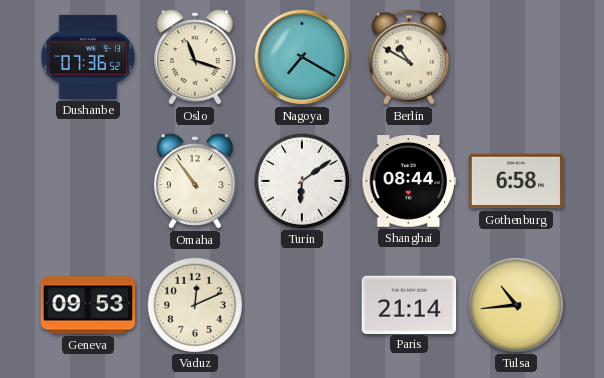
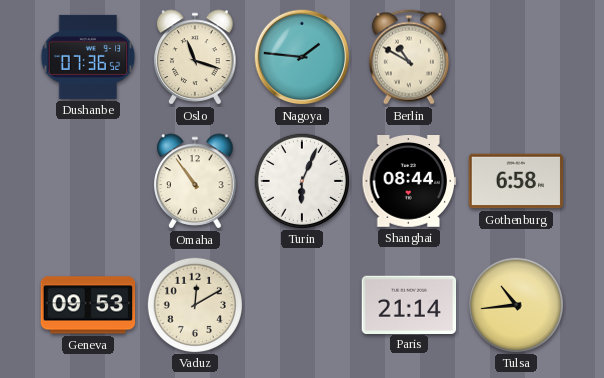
Nagoya: 7:20 -> 1:46 (302, 57)
Turin: 6:09 -> 6:04 (301, 180)
Vaduz: 12:11 -> 12:10 (194, 304)
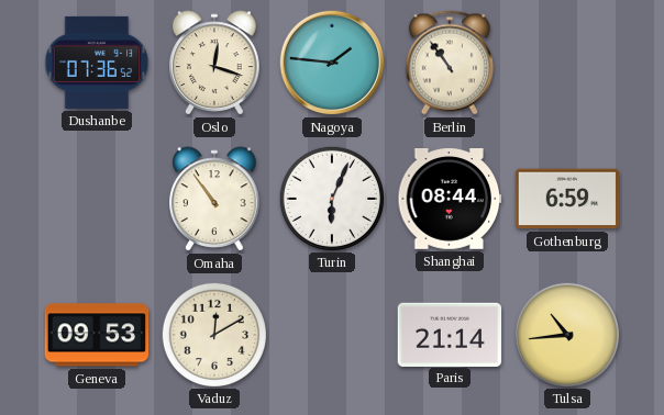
Oslo: 11:18 -> 12:18 (214, 63)
Berlin: 10:50 -> 10:54 (450, 63)
Gothenburg: 6:58 -> 6:59 (567, 199)
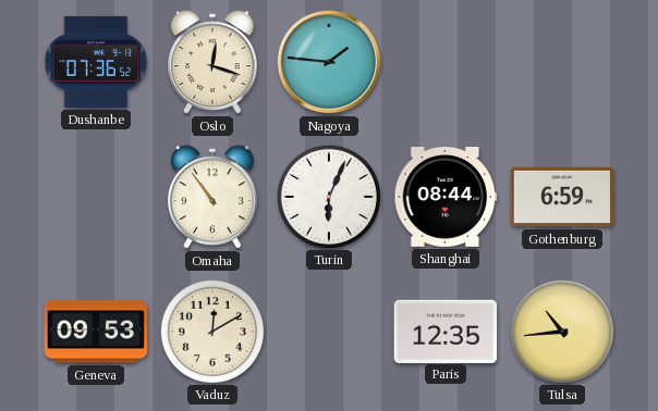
Berlin: 10:54 -> none (450, 63)
Paris: 21:14 -> 12:35 (446, 331)
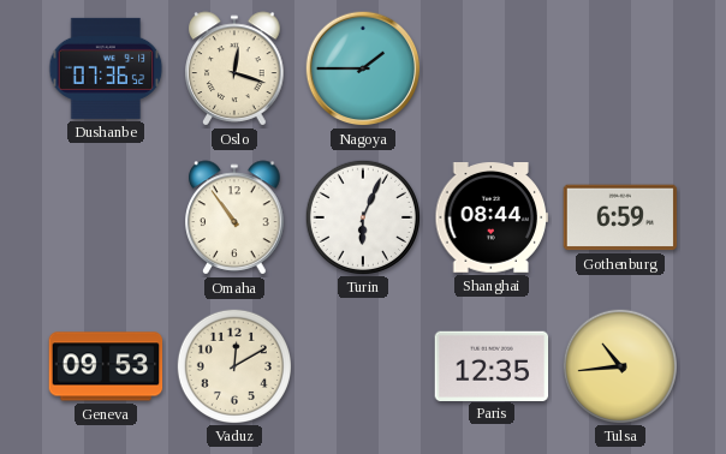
Nagoya: 1:46 -> 1:45 (363, 68)
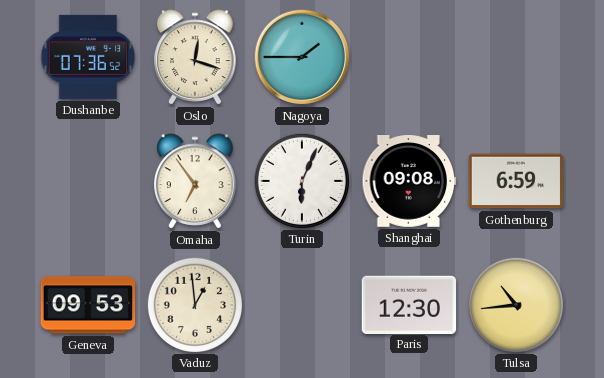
Omaha: 10:54 -> 6:54 (195, 181)
Shanghai: 08:44 -> 09:08 (409, 182)
Vaduz: 12:10 -> 12:59 (194, 304)
Paris: 12:35 -> 12:30 (409, 304)
